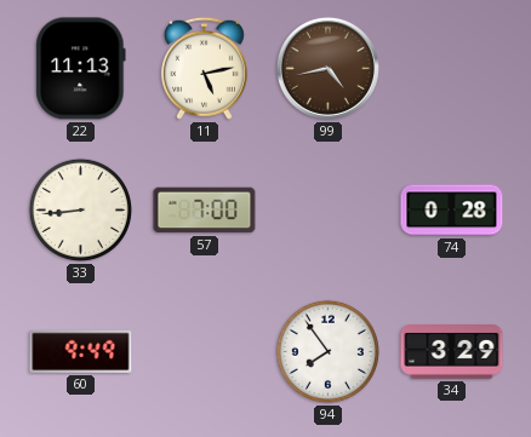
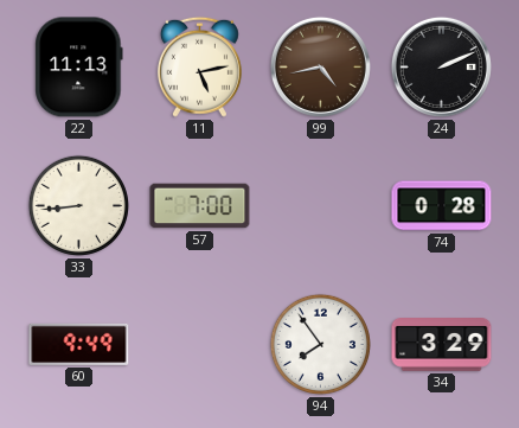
24: none -> 2:11 (441, 66)
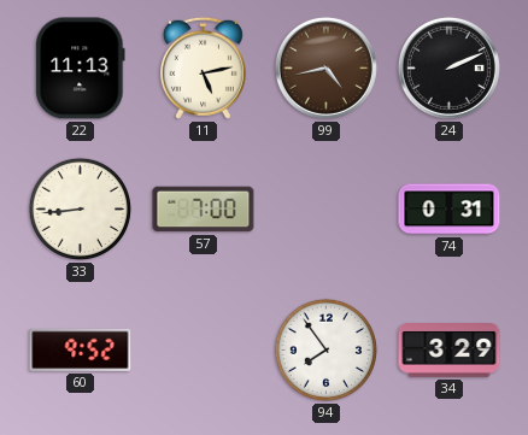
74: 0:28 -> 0:31 (450, 210)
60: 9:49 -> 9:52 (81, 349)
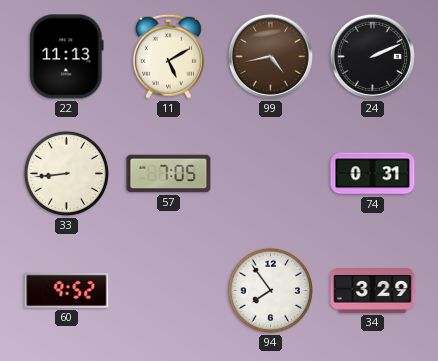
11: 5:13 -> 5:10 (168, 56)
57: 7:00 -> 7:05 (169, 174)
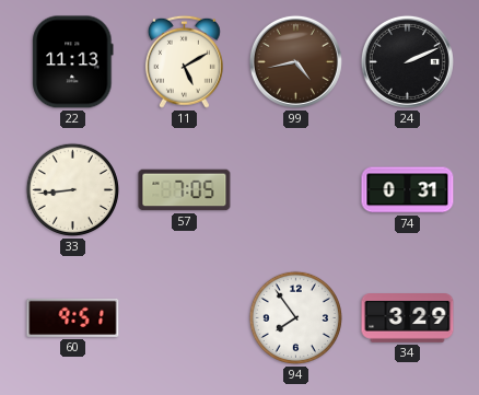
60: 9:52 -> 9:51 (73, 317)
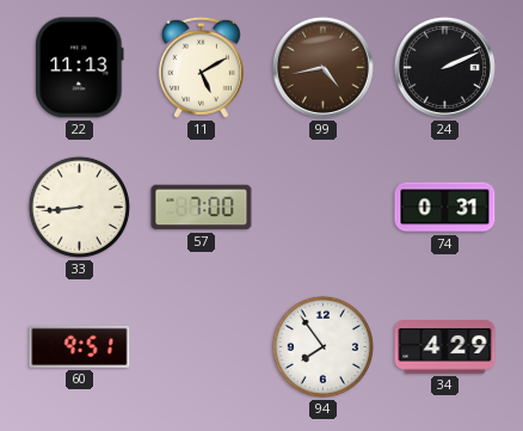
57: 7:05 -> 7:00 (202, 208)
34: 3:29 -> 4:29 (445, 347)
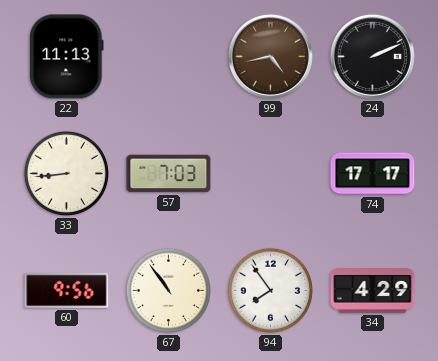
11: 5:10 -> none (201, 67)
57: 7:00 -> 7:03 (169, 174)
74: 0:31 -> 17:17 (373, 174)
60: 9:51 -> 9:56 (67, 290)
67: none -> 10:54 (168, 290)
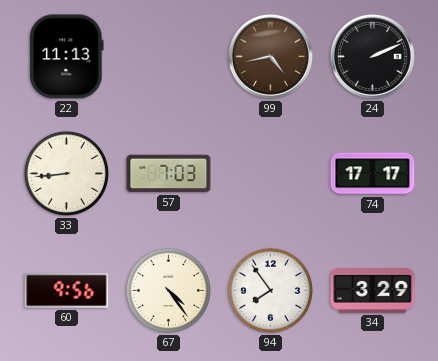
67: 10:54 -> 4:24 (168, 290)
34: 4:29 -> 3:29 (373, 291)
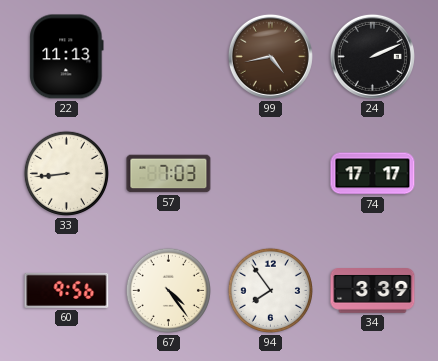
34: 3:29 -> 3:39 (373, 291)
